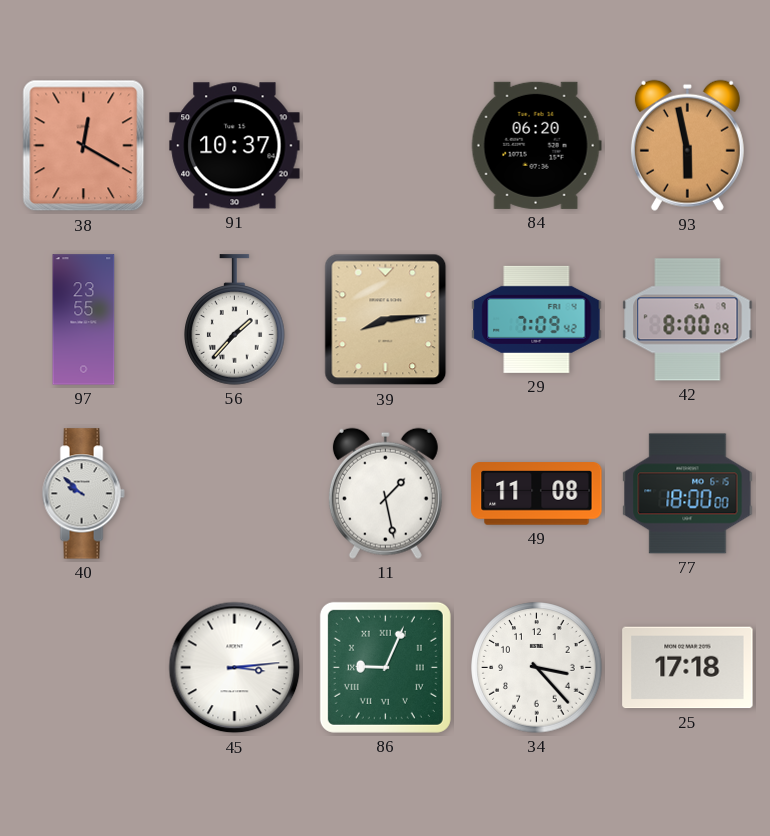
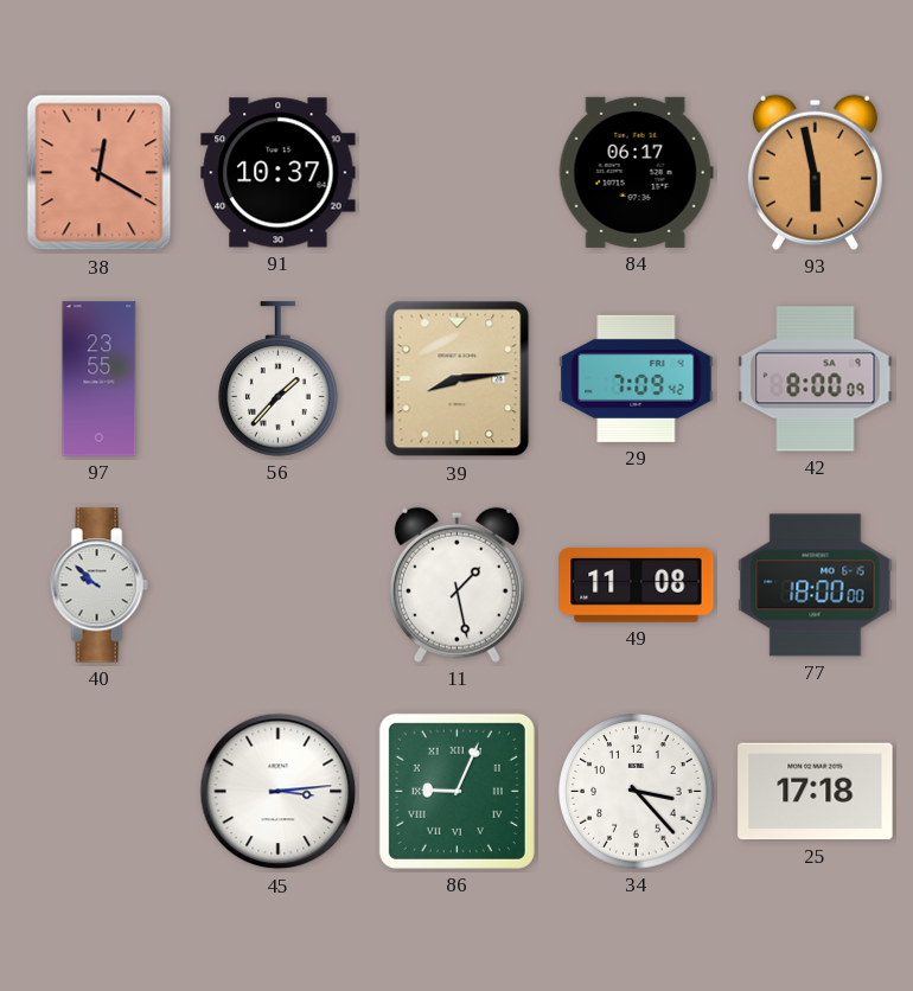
84: 06:20 -> 06:17 (636, 172)
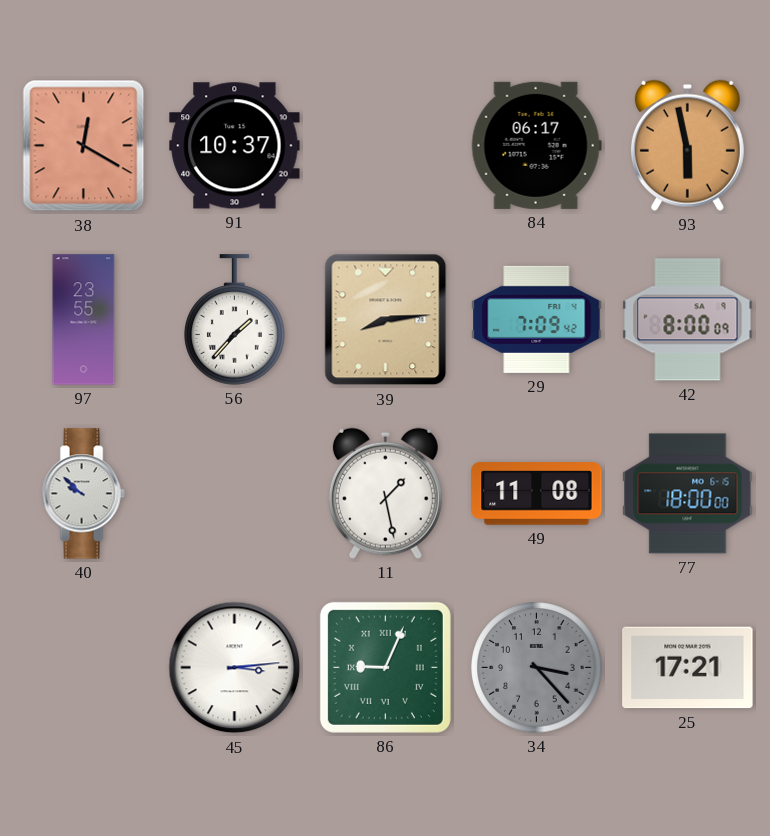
34 dial: white -> grey (537, 668)
25: 17:18 -> 17:21 (688, 668)
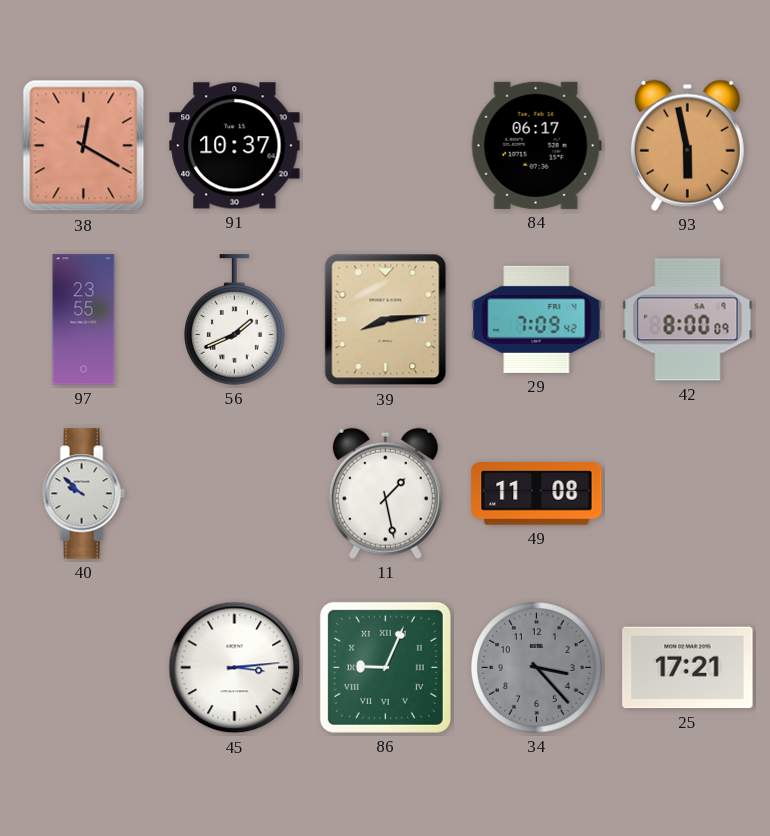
56: 1:37 -> 1:41 (235, 320)
77: 18:00 -> none (688, 494)
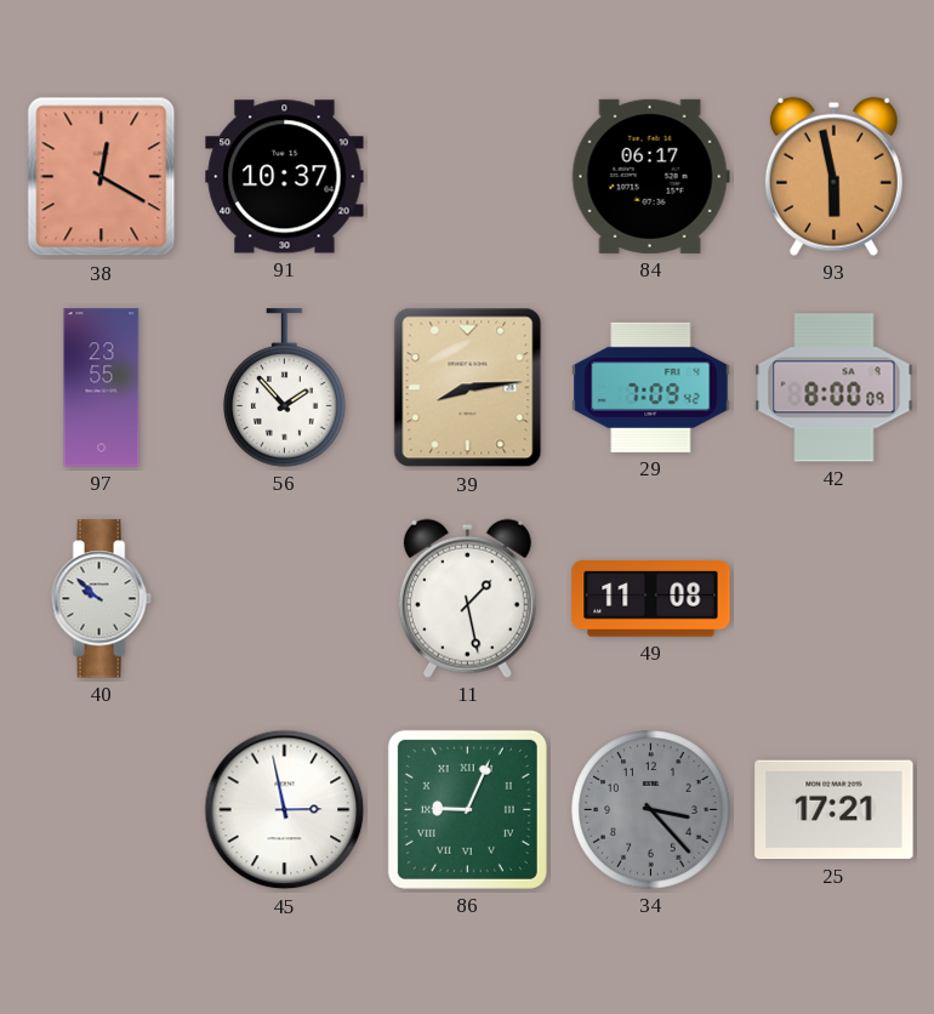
56: 1:41 -> 1:53 (285, 388)
45: 3:14 -> 2:58 (285, 810)
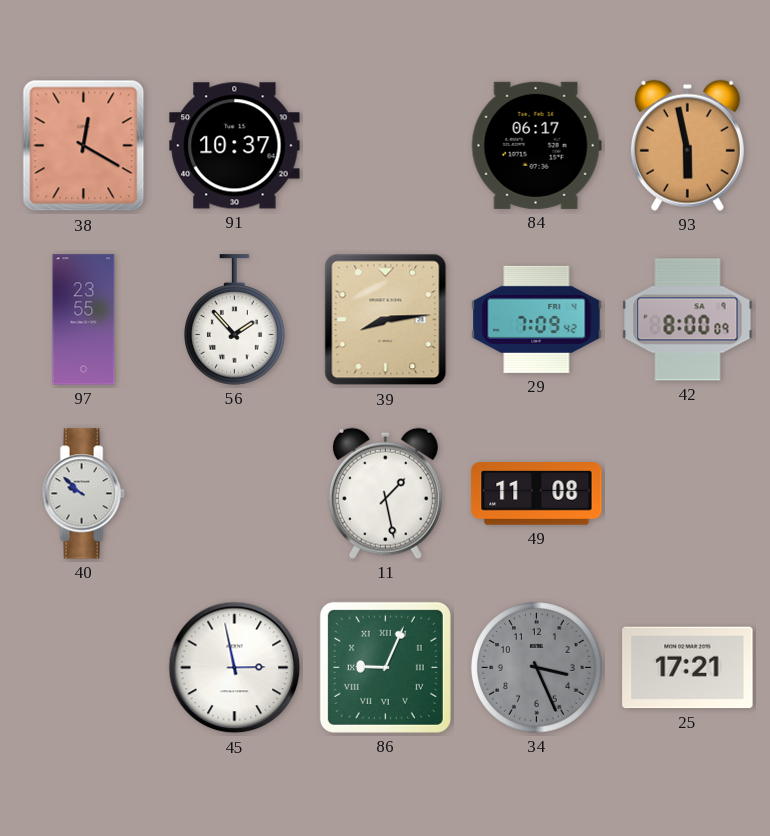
34: 3:23 -> 3:26 (537, 668)
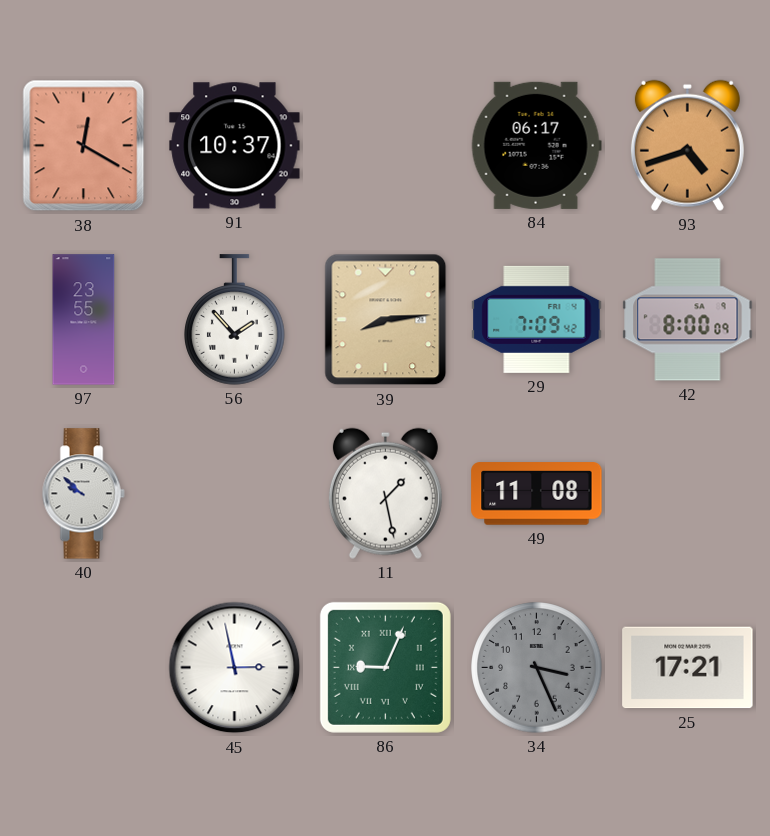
93: 5:58 -> 4:42 (687, 145)
